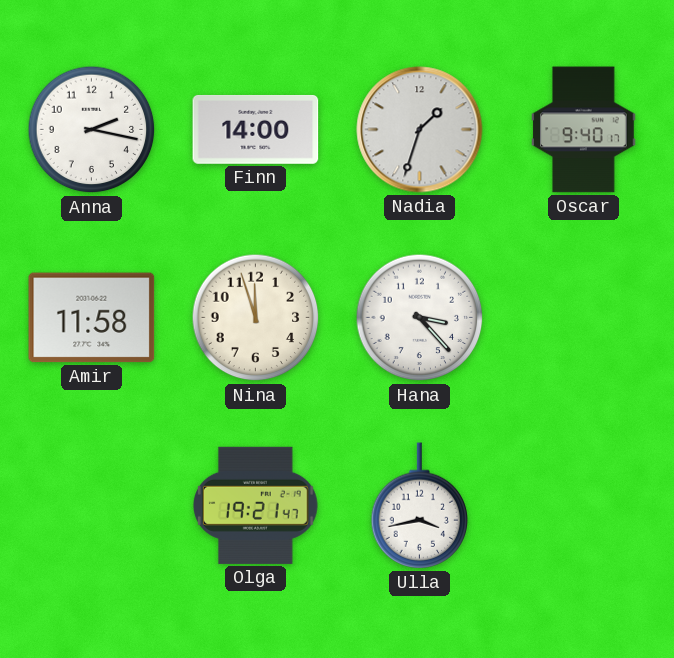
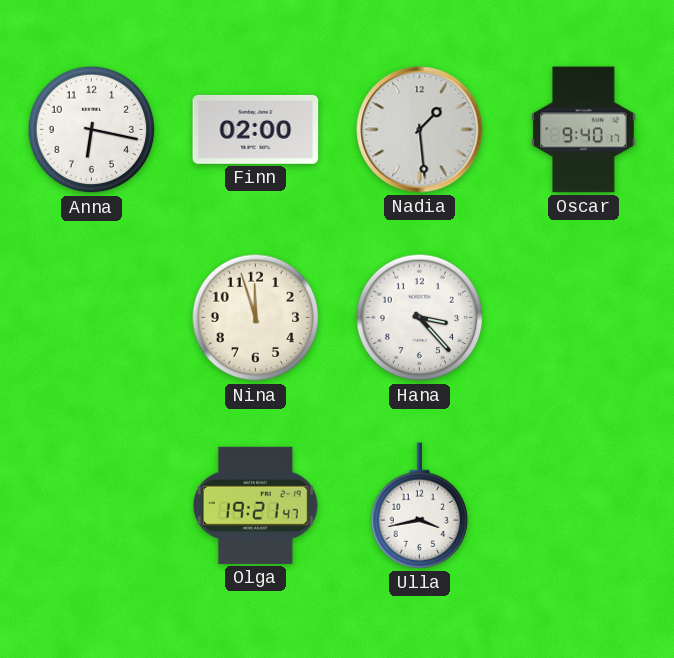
Anna: 2:17 -> 6:17 (92, 130)
Finn: 14:00 -> 02:00 (256, 129)
Nadia: 1:33 -> 1:29 (420, 130)
Amir: 11:58 -> none (92, 318)
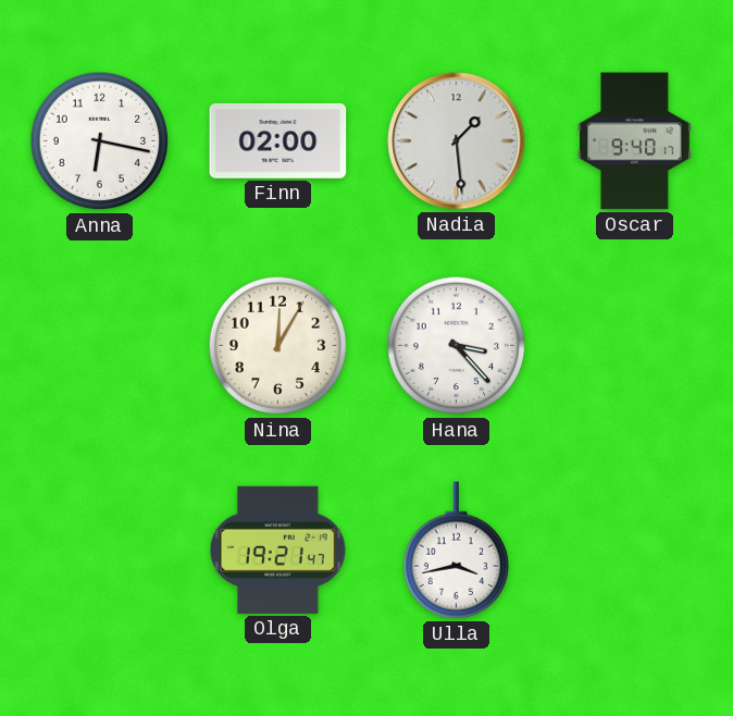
Nina: 11:57 -> 12:05 (278, 346)
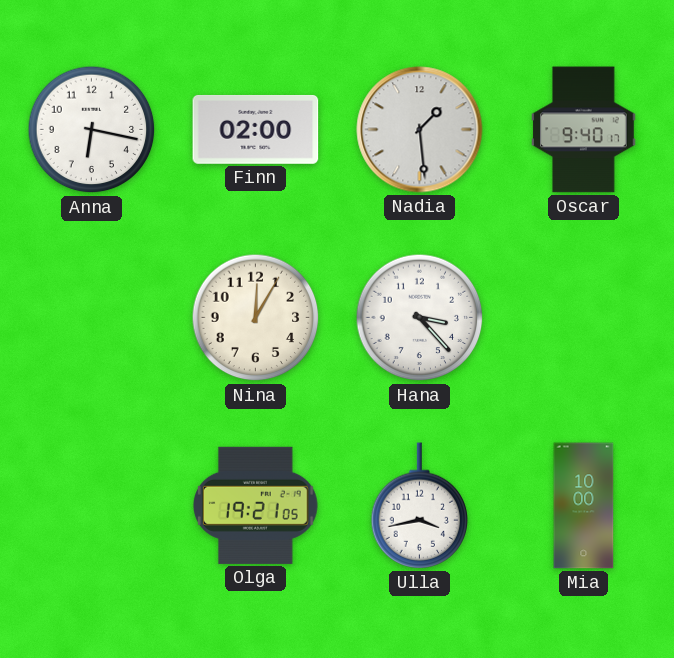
Olga: 19:21:47 -> 19:21:05 (255, 505)
Mia: none -> 10:00 (584, 506)
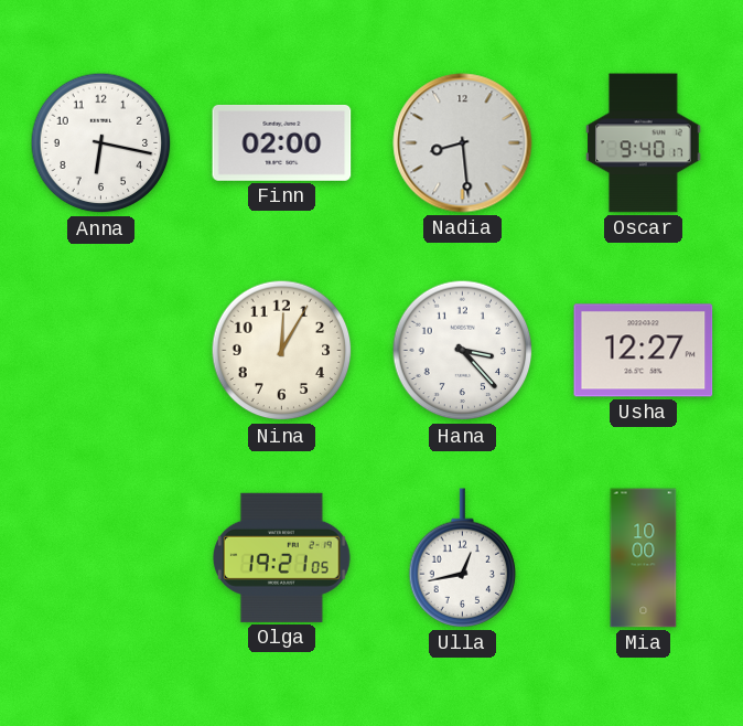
Nadia: 1:29 -> 8:29 (463, 143)
Usha: none -> 12:27 (644, 351)
Ulla: 3:43 -> 12:43 (463, 558)
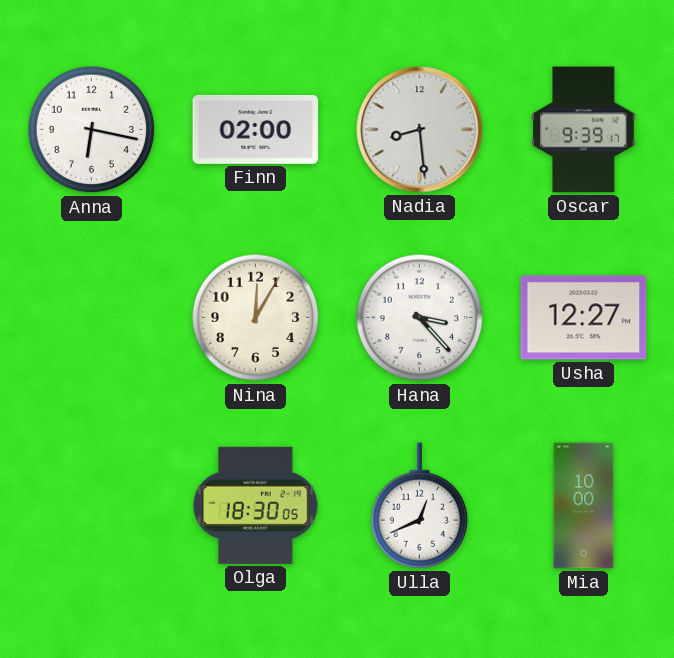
Oscar: 9:40 -> 9:39 (584, 130)
Olga: 19:21 -> 18:30 (255, 505)
Ulla: 12:43 -> 12:41 (420, 506)
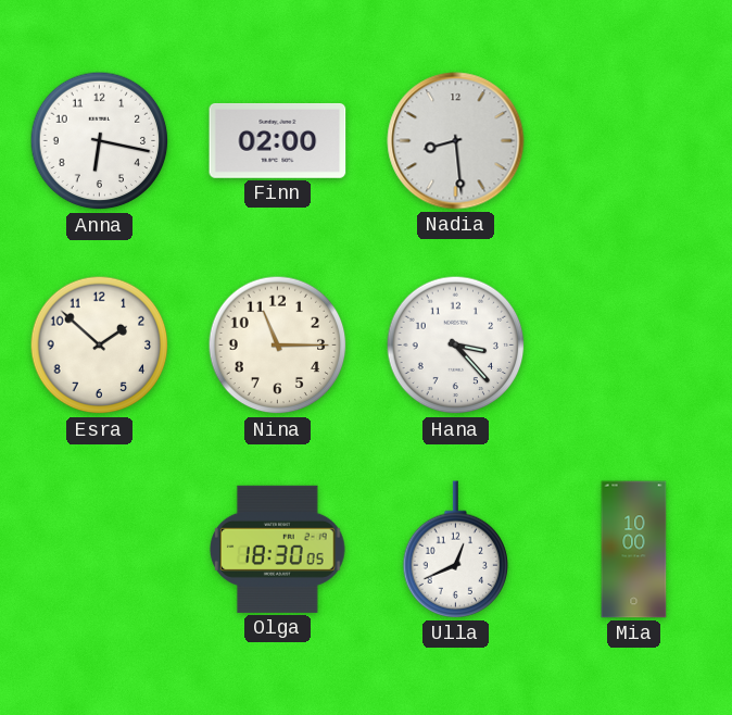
Oscar: 9:39 -> none (584, 130)
Esra: none -> 1:52 (100, 346)
Nina: 12:05 -> 11:15 (278, 346)
Usha: 12:27 -> none (584, 318)
